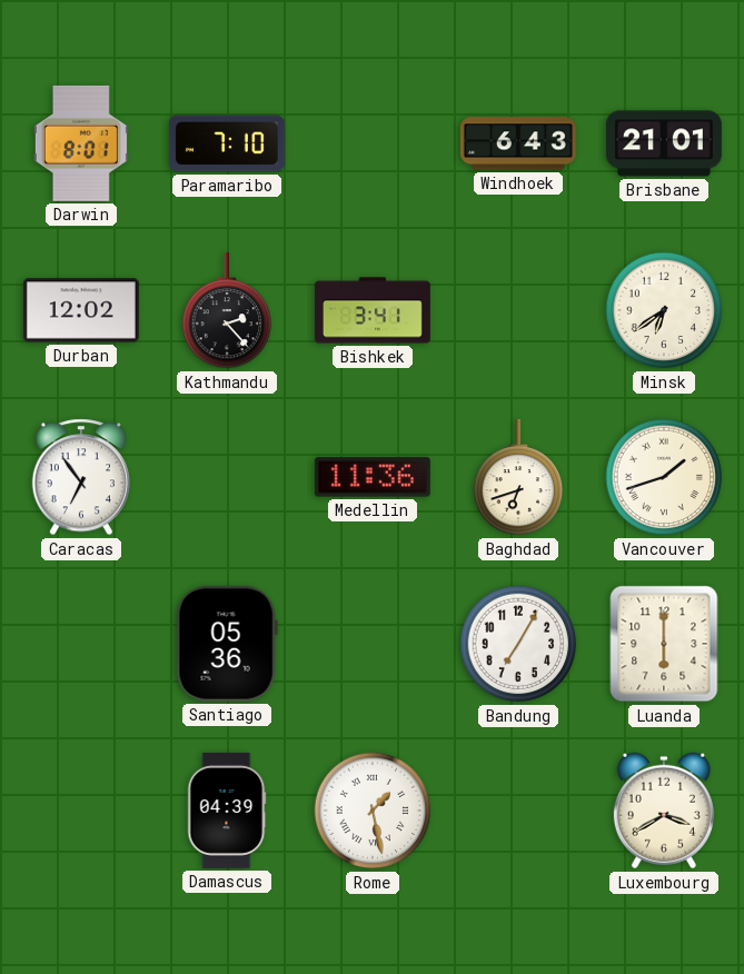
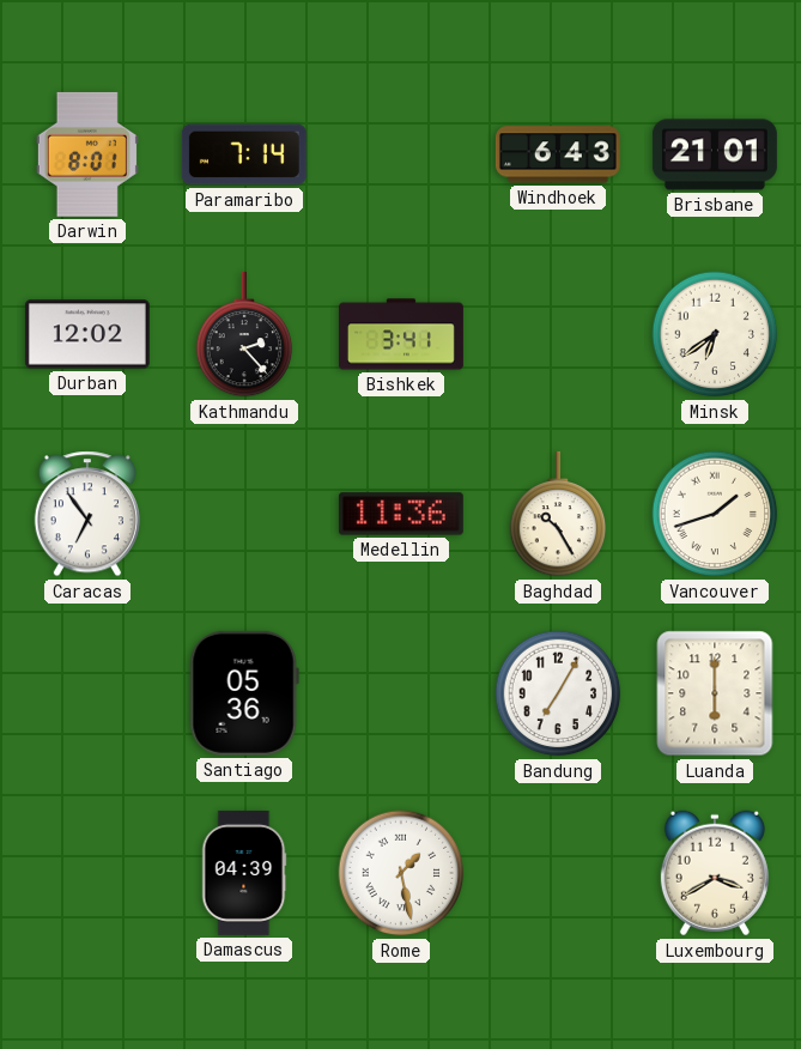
Paramaribo: 7:10 -> 7:14 (244, 154)
Baghdad: 6:42 -> 10:25 (558, 514)
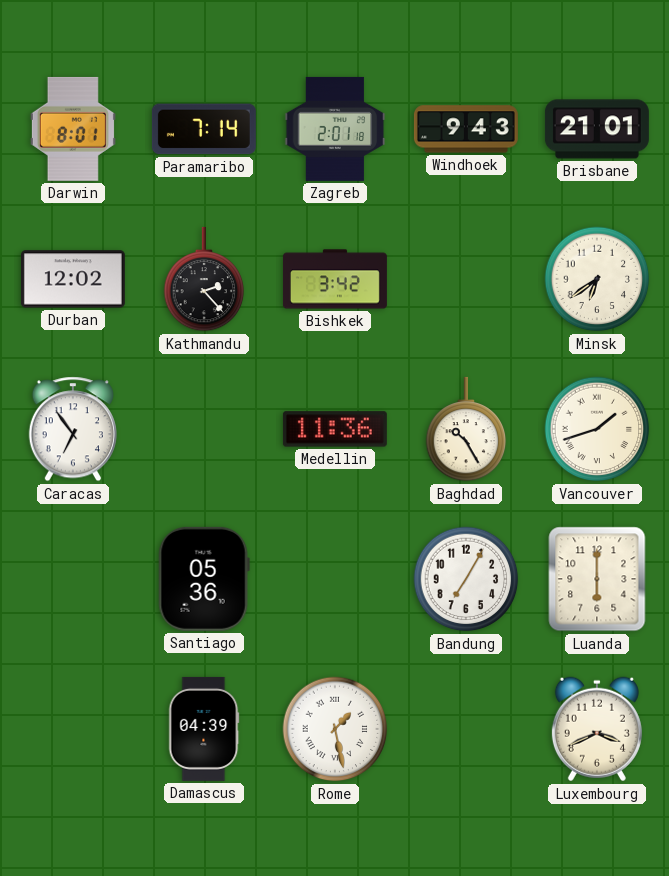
Zagreb: none -> 2:01 (335, 129)
Windhoek: 6:43 -> 9:43 (466, 129)
Bishkek: 3:41 -> 3:42 (335, 279)
Luxembourg: 3:40 -> 3:41 (597, 729)
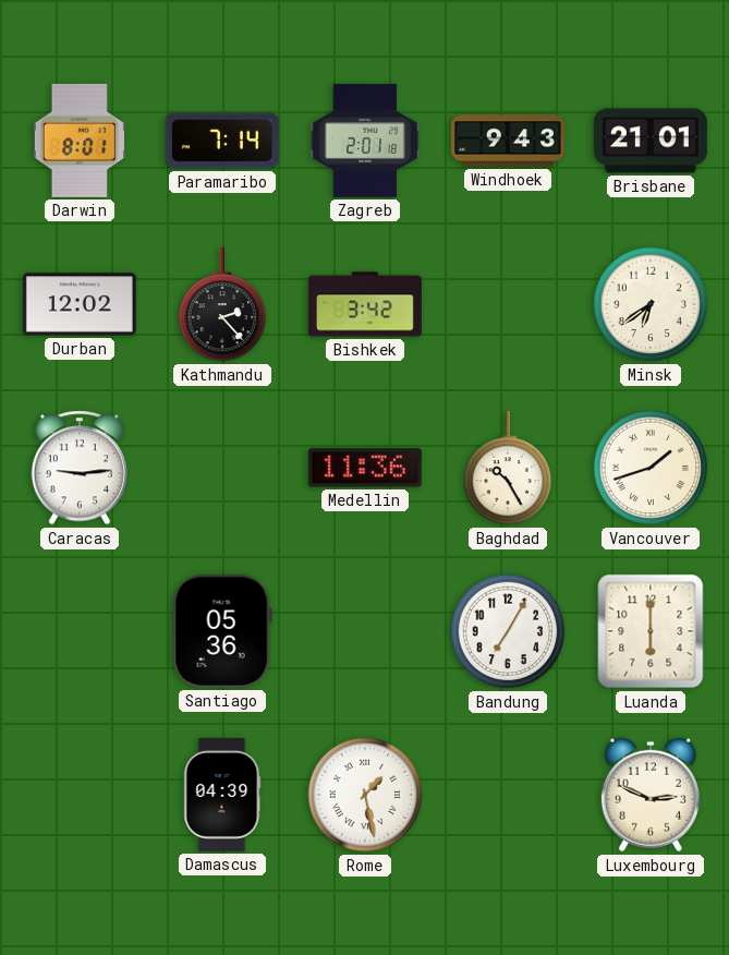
Caracas: 6:54 -> 9:14 (80, 468)
Luxembourg: 3:41 -> 2:49 (651, 795)
